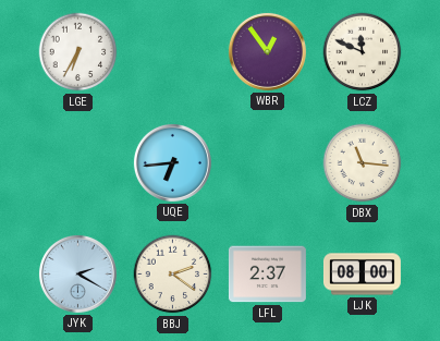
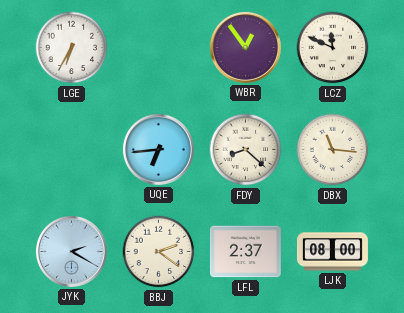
FDY: none -> 8:22 (246, 150)
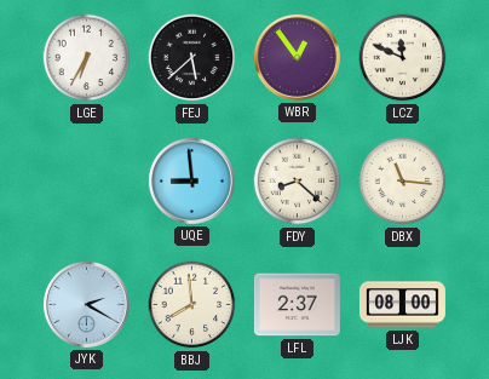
FEJ: none -> 5:38 (192, 58)
UQE: 6:44 -> 8:59 (191, 180)
BBJ: 2:21 -> 7:59 (192, 305)
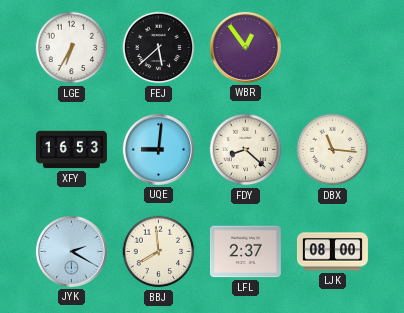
LCZ: 11:49 -> none (403, 58)
XFY: none -> 16:53 (71, 150)
UQE: 8:59 -> 9:01 (158, 149)
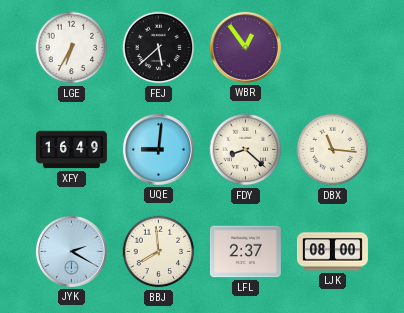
XFY: 16:53 -> 16:49 (71, 150)
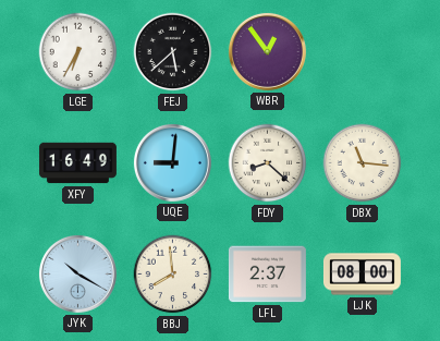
JYK: 2:20 -> 10:20 (77, 273)
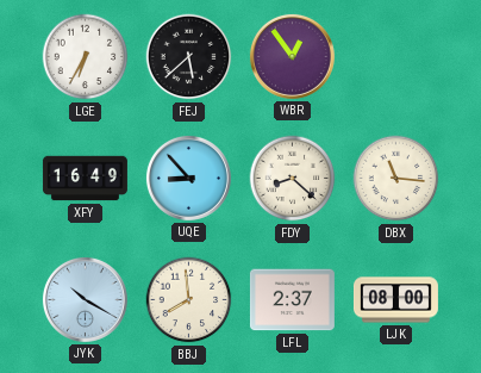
UQE: 9:01 -> 8:53 (188, 178)
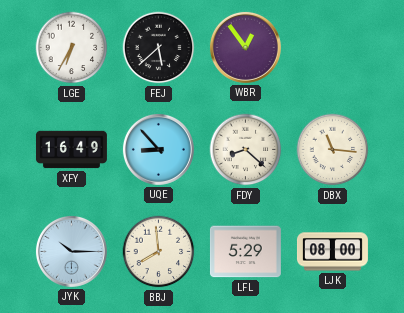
JYK: 10:20 -> 10:15 (71, 251)
LFL: 2:37 -> 5:29 (245, 252)
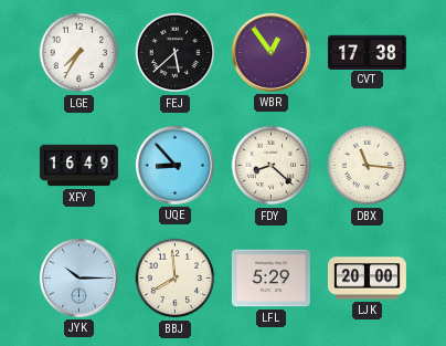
LGE: 6:35 -> 7:35 (79, 53)
CVT: none -> 17:38 (367, 52)
LJK: 08:00 -> 20:00 (367, 279)
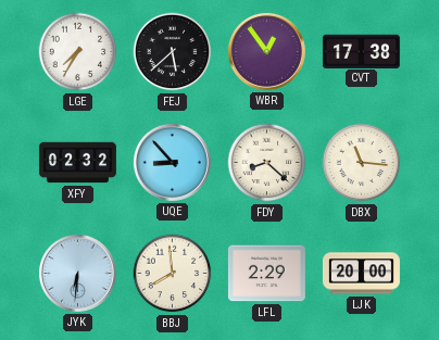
XFY: 16:49 -> 02:32 (77, 163)
JYK: 10:15 -> 6:31 (77, 273)
LFL: 5:29 -> 2:29 (266, 274)
